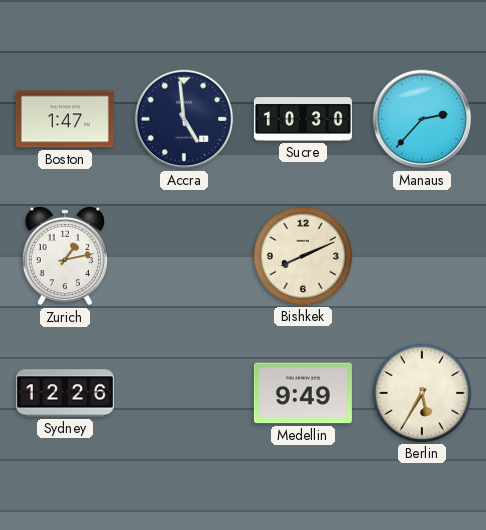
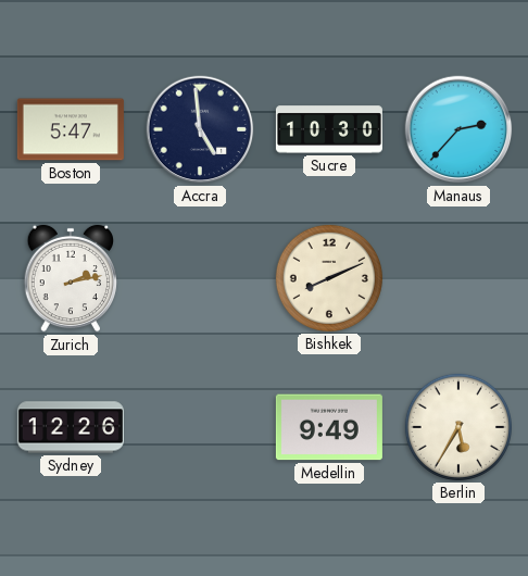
Boston: 1:47 -> 5:47 (71, 129)
Zurich: 1:13 -> 2:13 (70, 278)
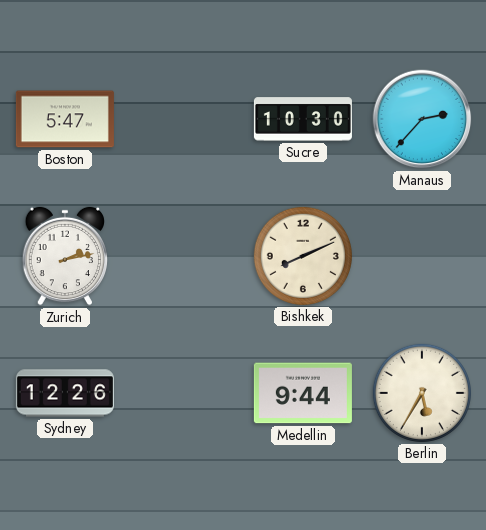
Accra: 4:59 -> none (200, 129)
Medellin: 9:49 -> 9:44 (303, 393)
